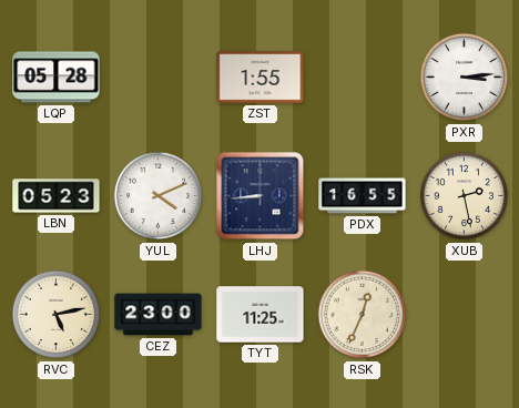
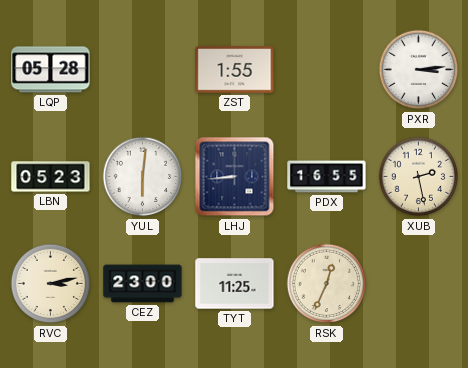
YUL: 4:11 -> 6:01 (143, 177)
RVC: 5:13 -> 3:13 (51, 284)
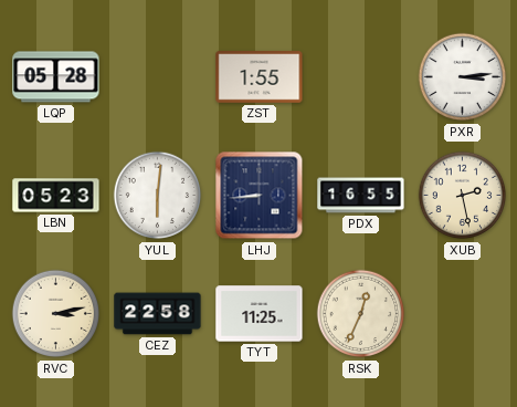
CEZ: 23:00 -> 22:58 (158, 314)
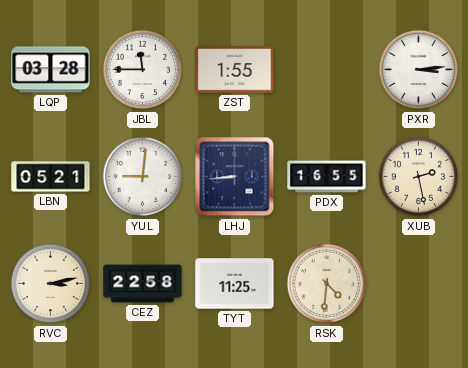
LQP: 05:28 -> 03:28 (51, 70)
JBL: none -> 11:45 (143, 70)
LBN: 05:23 -> 05:21 (51, 177)
YUL: 6:01 -> 9:01 (143, 177)
RSK: 12:34 -> 4:31 (327, 284)
